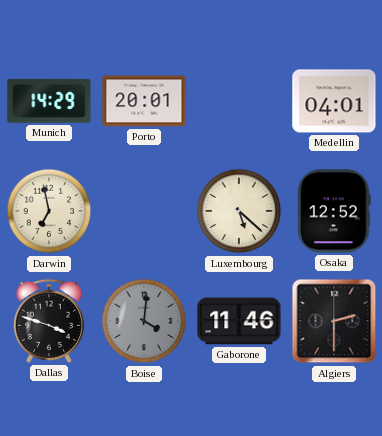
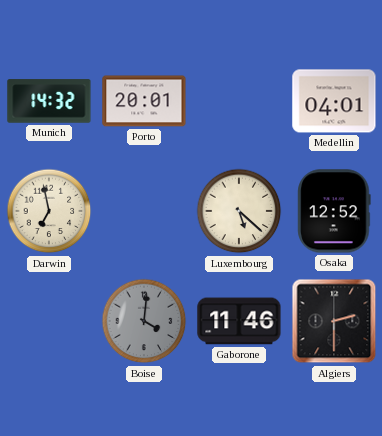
Munich: 14:29 -> 14:32 (49, 101)
Dallas: 3:48 -> none (49, 321)
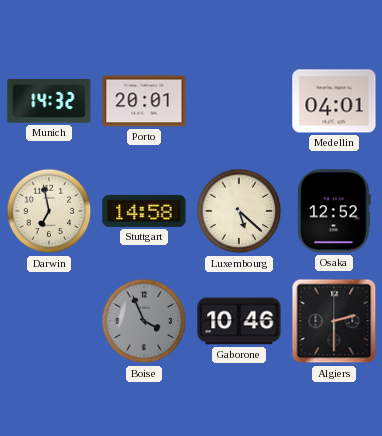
Stuttgart: none -> 14:58 (144, 211)
Boise: 4:01 -> 3:56 (144, 321)
Gaborone: 11:46 -> 10:46 (239, 321)
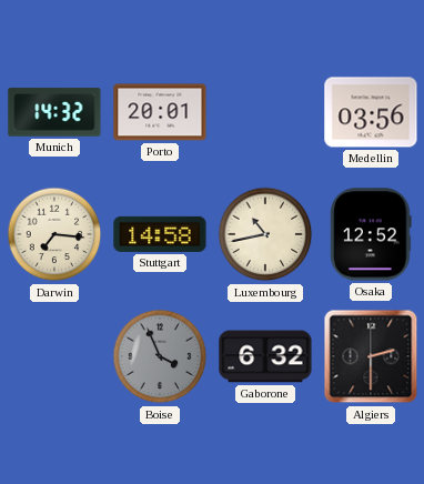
Medellin: 04:01 -> 03:56 (371, 112)
Darwin: 6:58 -> 7:16 (54, 234)
Luxembourg: 5:22 -> 10:43 (265, 234)
Gaborone: 10:46 -> 6:32 (265, 356)
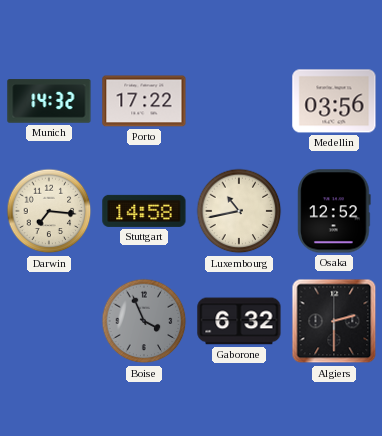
Porto: 20:01 -> 17:22 (144, 101)
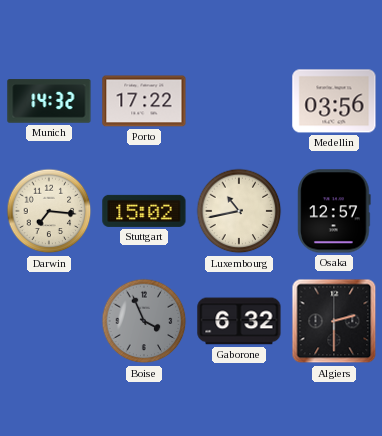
Stuttgart: 14:58 -> 15:02 (144, 211)
Osaka: 12:52 -> 12:57 (334, 211)
